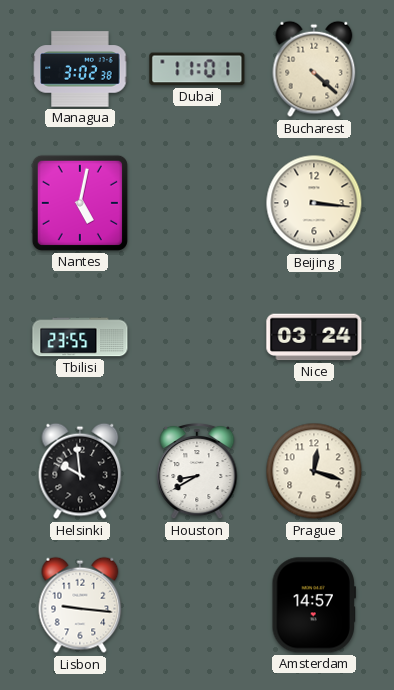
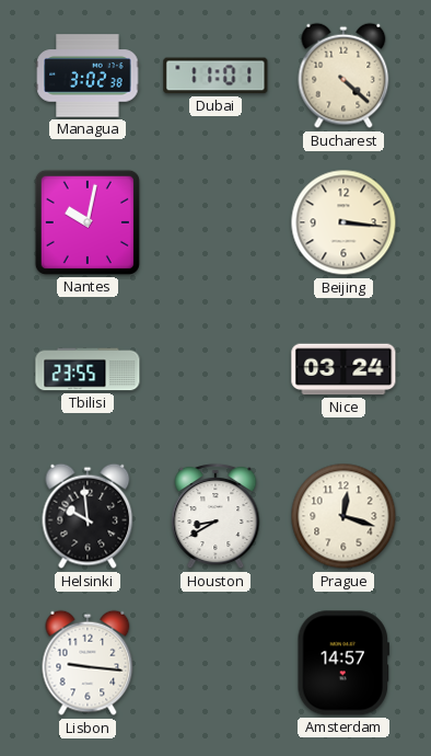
Nantes: 5:02 -> 10:02 (88, 222)
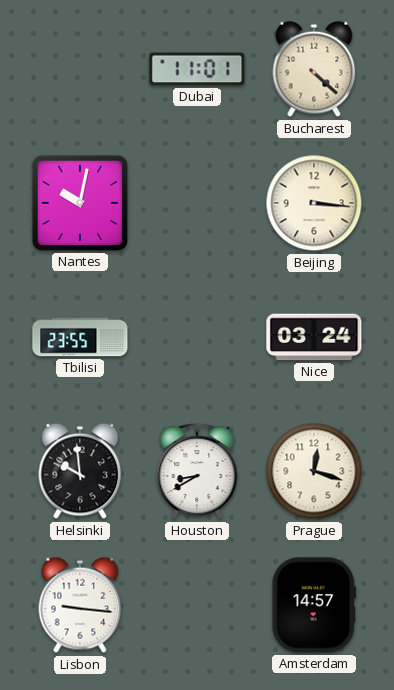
Managua: 3:02 -> none (88, 76)
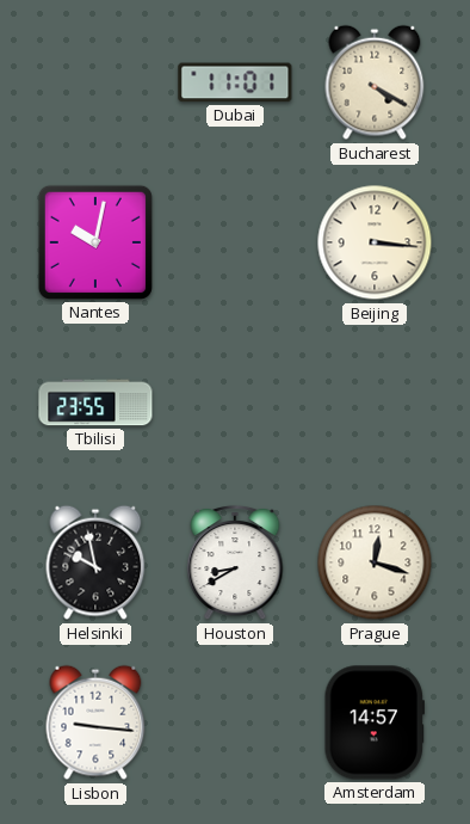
Bucharest: 4:22 -> 4:20 (375, 82)
Nice: 03:24 -> none (314, 337)
Helsinki: 9:59 -> 9:58 (95, 562)
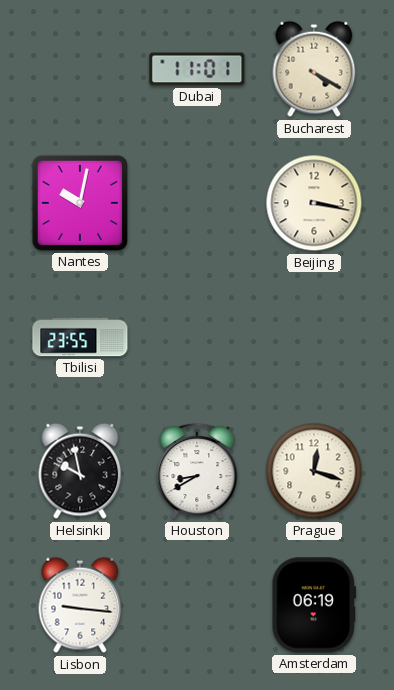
Beijing: 3:16 -> 3:17 (314, 203)
Amsterdam: 14:57 -> 06:19 (313, 605)
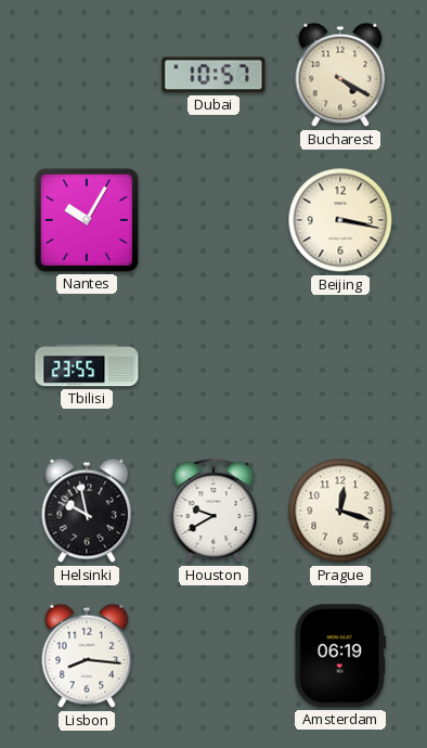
Dubai: 11:01 -> 10:57 (214, 75)
Nantes: 10:02 -> 10:05 (87, 220)
Houston: 8:40 -> 9:40 (214, 511)
Lisbon: 9:16 -> 8:16 (87, 656)
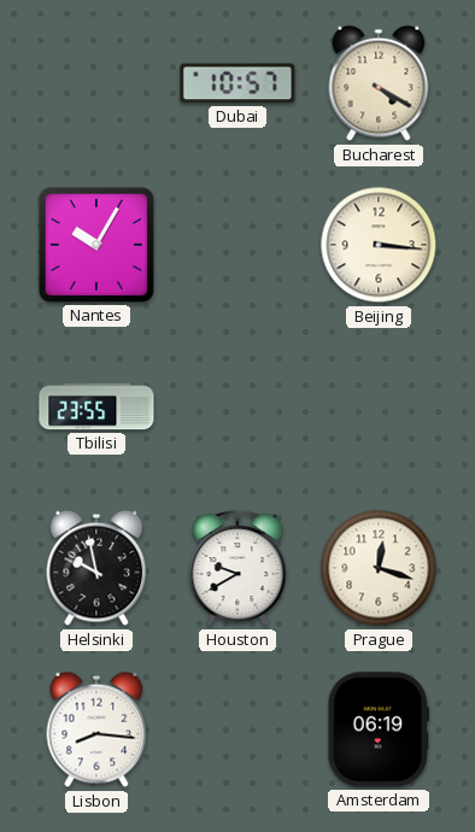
Beijing: 3:17 -> 3:16 (379, 245)
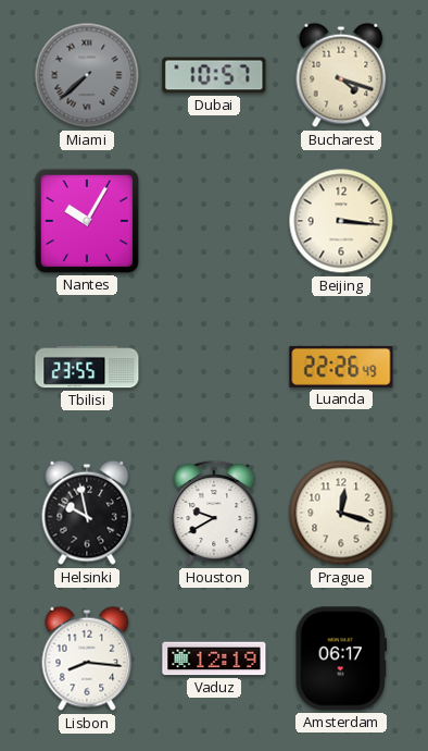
Miami: none -> 7:38 (87, 75)
Bucharest: 4:20 -> 4:18 (341, 75)
Luanda: none -> 22:26 (341, 367)
Vaduz: none -> 12:19 (214, 658)
Amsterdam: 06:19 -> 06:17 (340, 658)
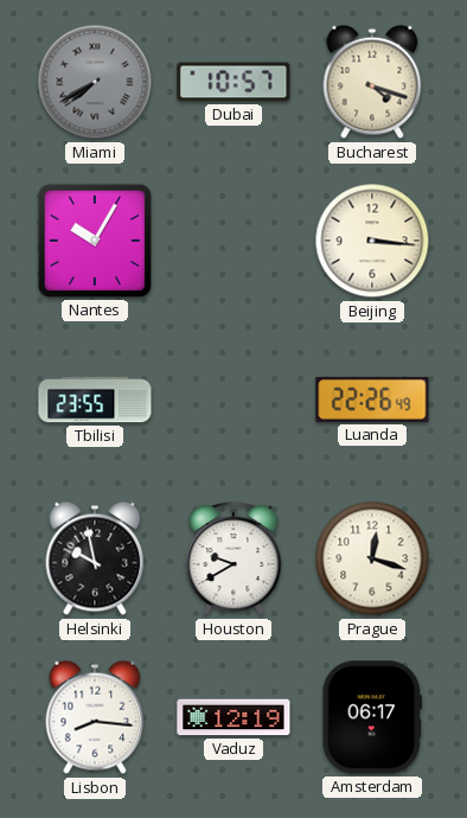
Miami: 7:38 -> 7:40 (95, 82)
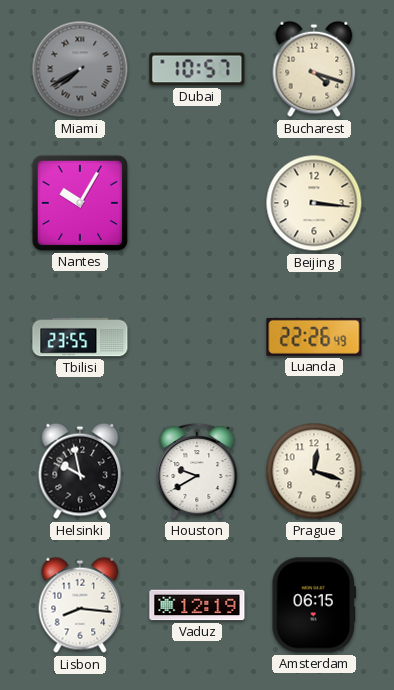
Amsterdam: 06:17 -> 06:15 (313, 605)
